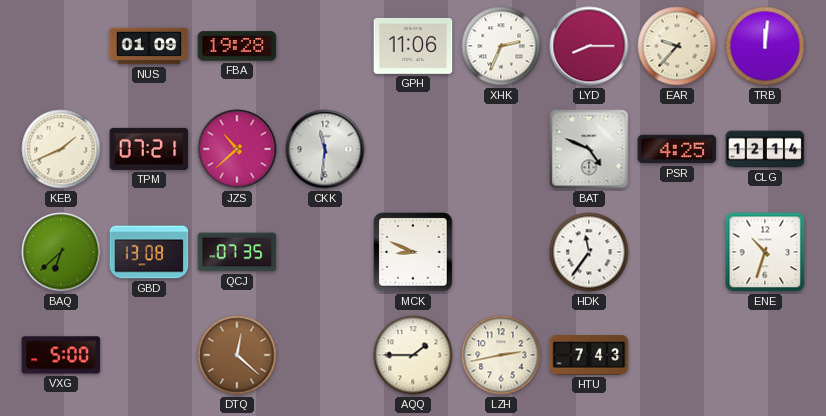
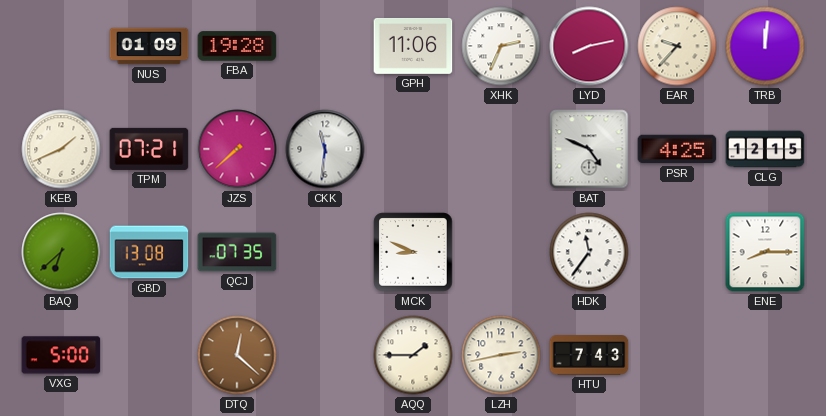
LYD: 8:15 -> 8:13 (589, 46)
JZS: 10:38 -> 7:38 (237, 149)
CLG: 12:14 -> 12:15 (765, 149)
ENE: 10:33 -> 8:15 (765, 252)
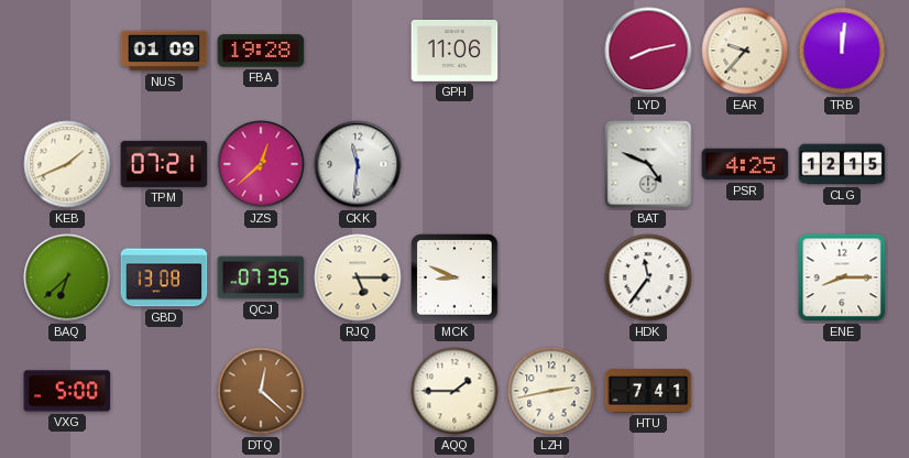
XHK: 2:34 -> none (501, 46)
JZS: 7:38 -> 12:38 (261, 164)
RJQ: none -> 5:15 (358, 277)
HTU: 7:43 -> 7:41 (648, 391)
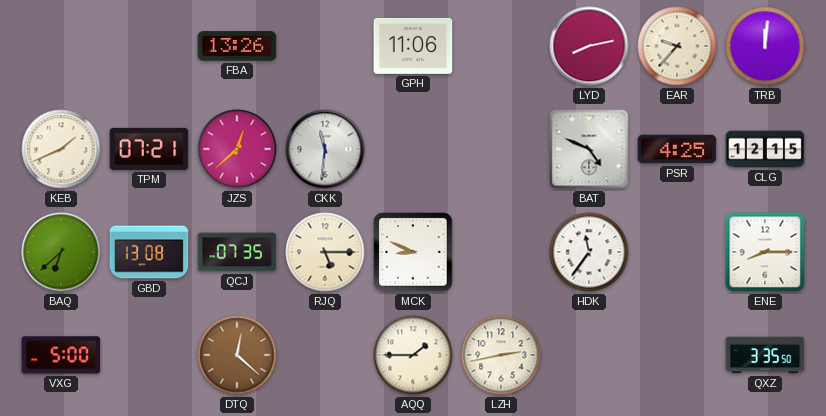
NUS: 01:09 -> none (164, 51)
FBA: 19:28 -> 13:26 (237, 46)
HTU: 7:41 -> none (648, 391)
QXZ: none -> 3:35 (765, 355)
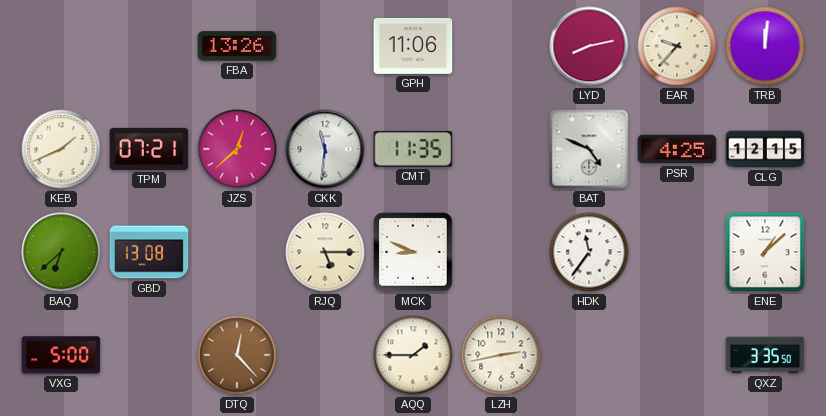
CMT: none -> 11:35 (413, 149)
QCJ: 07:35 -> none (237, 252)
ENE: 8:15 -> 1:08 (765, 252)
DTQ: 12:22 -> 12:23 (237, 355)
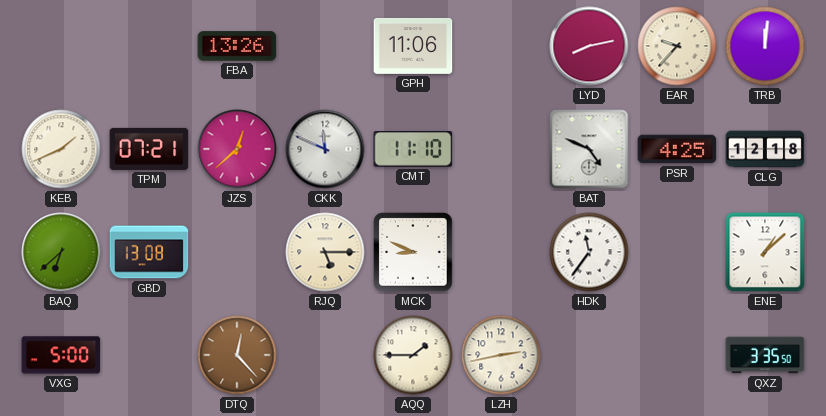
CKK: 11:31 -> 11:49 (325, 149)
CMT: 11:35 -> 11:10 (413, 149)
CLG: 12:15 -> 12:18 (765, 149)
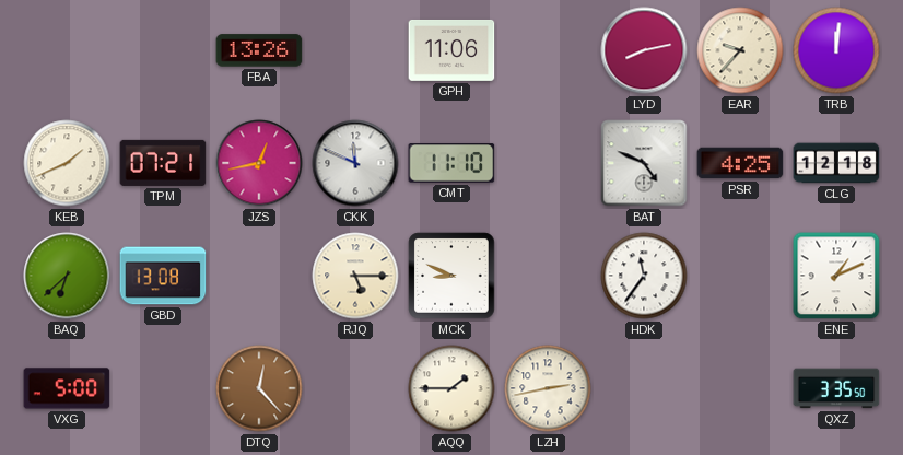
JZS: 12:38 -> 12:43 (259, 163)
ENE: 1:08 -> 1:11 (836, 276)
